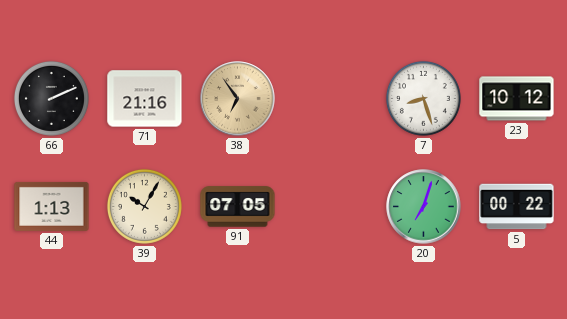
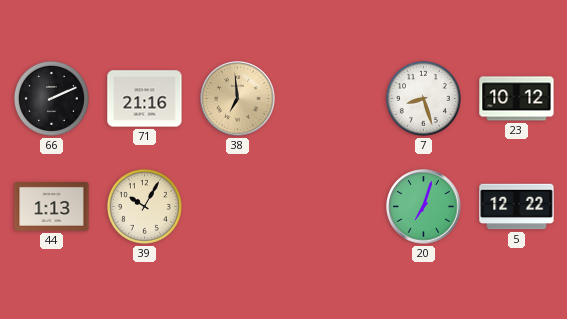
38: 6:54 -> 6:59 (238, 99)
91: 07:05 -> none (238, 207)
5: 00:22 -> 12:22 (517, 207)
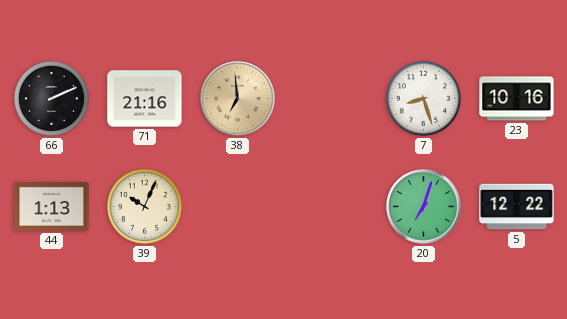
23: 10:12 -> 10:16 (517, 99)
39: 10:05 -> 10:04 (144, 206)
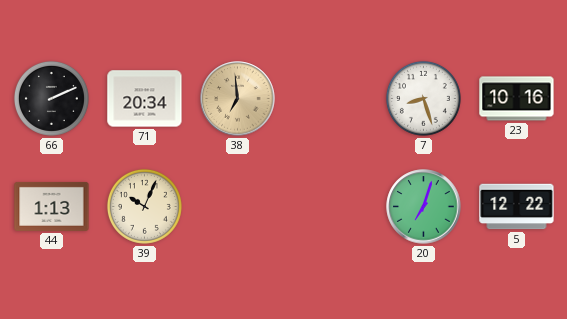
71: 21:16 -> 20:34 (145, 99)
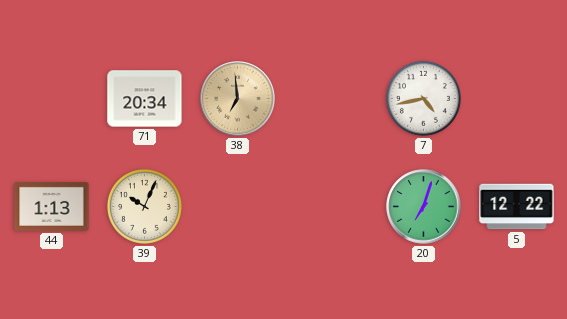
66: 2:11 -> none (51, 98)
7: 8:27 -> 4:43 (423, 98)
23: 10:16 -> none (517, 99)
